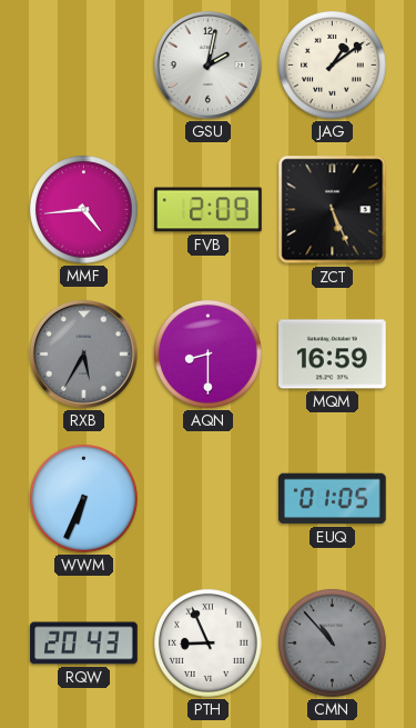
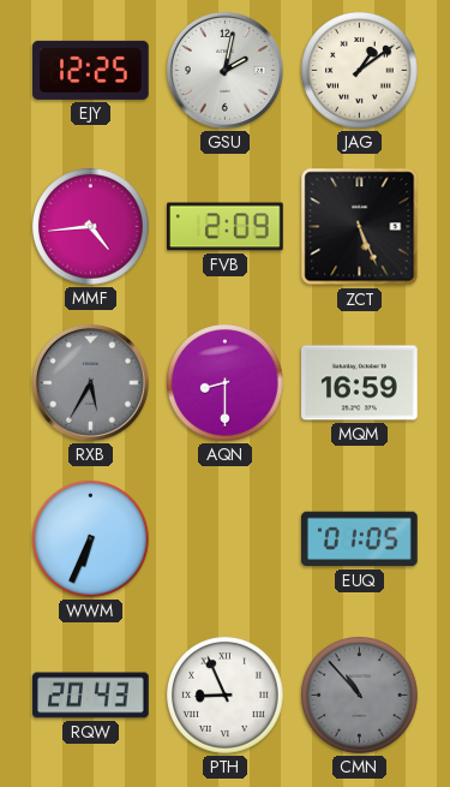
EJY: none -> 12:25 (91, 70)
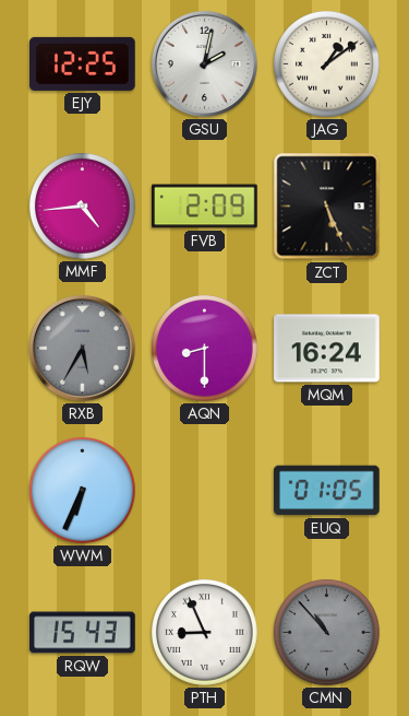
MQM: 16:59 -> 16:24 (327, 349)
RQW: 20:43 -> 15:43 (83, 633)
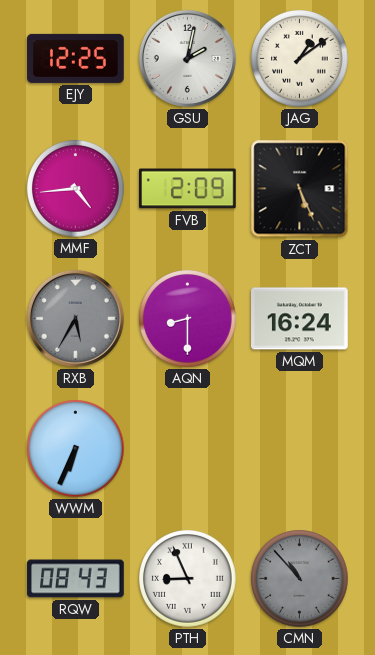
EUQ: 01:05 -> none (327, 491)
RQW: 15:43 -> 08:43 (76, 579)
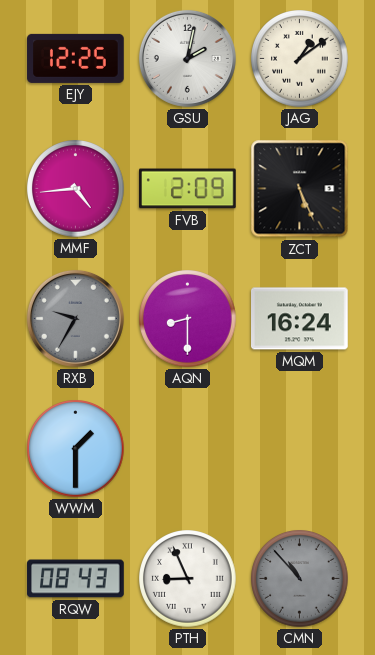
RXB: 5:35 -> 9:35 (75, 318)
WWM: 6:34 -> 1:30 (76, 449)
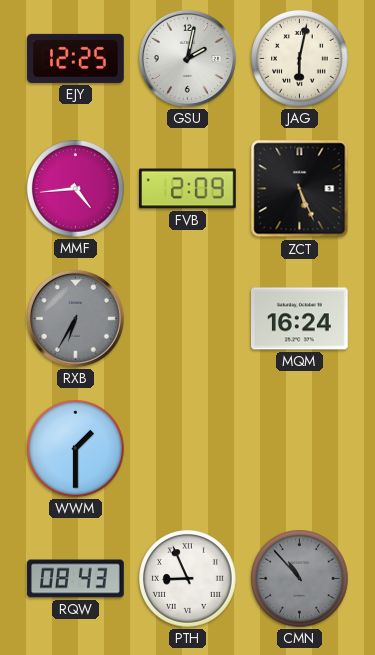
JAG: 1:09 -> 6:02 (300, 59)
RXB: 9:35 -> 6:35 (75, 318)
AQN: 8:30 -> none (188, 319)
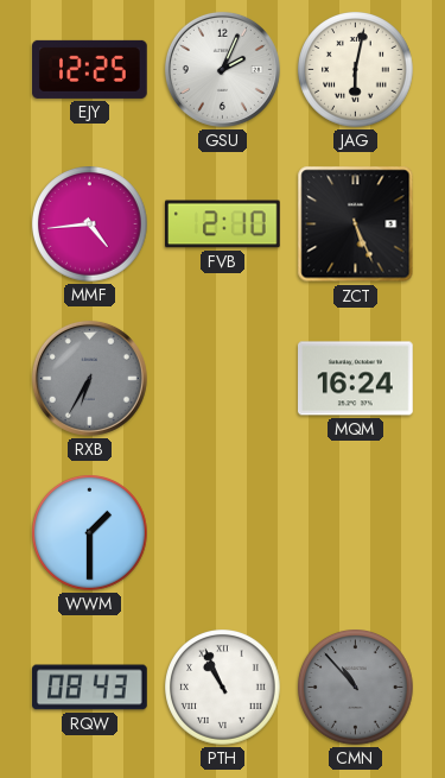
GSU: 2:02 -> 2:04 (222, 69)
FVB: 2:09 -> 2:10 (223, 224)
PTH: 8:56 -> 10:56 (223, 688)
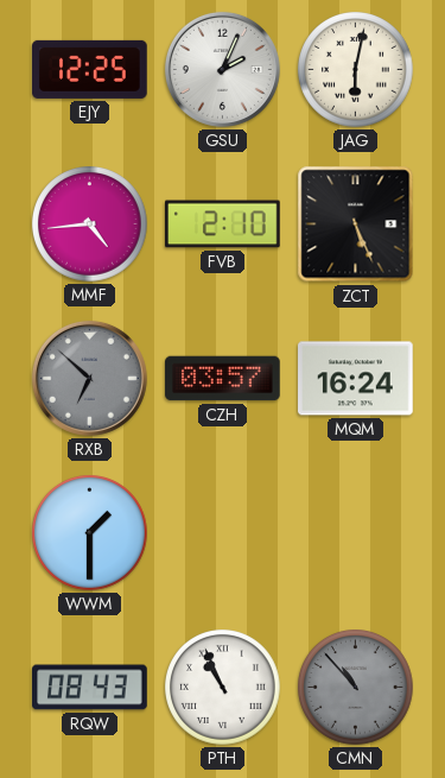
RXB: 6:35 -> 6:52 (89, 378)
CZH: none -> 03:57 (223, 379)
